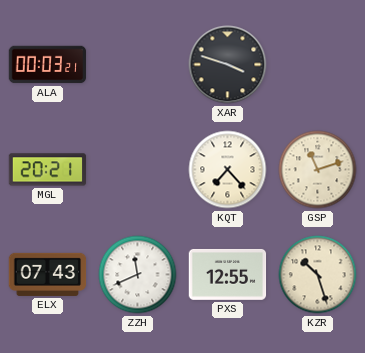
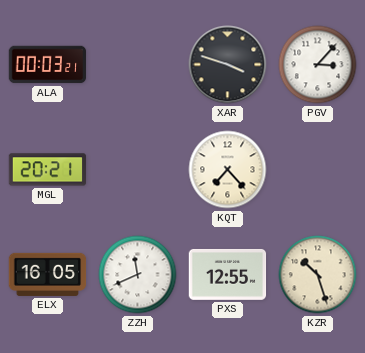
PGV: none -> 3:07 (318, 65)
GSP: 11:12 -> none (318, 170)
ELX: 07:43 -> 16:05 (48, 274)
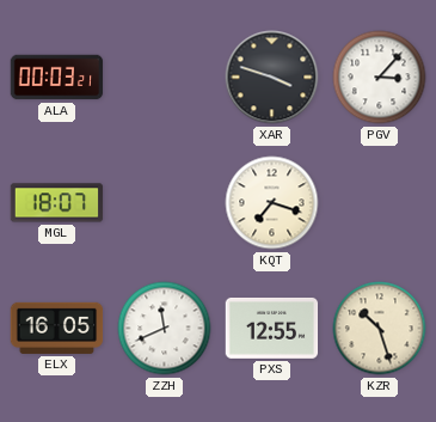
MGL: 20:21 -> 18:07 (57, 203)
KQT: 7:23 -> 7:18 (272, 203)
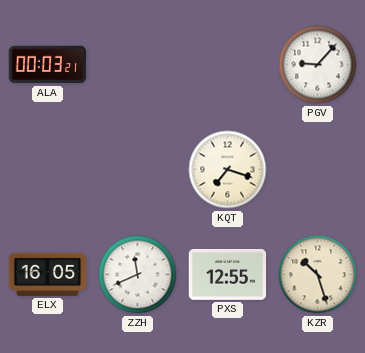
XAR: 3:48 -> none (272, 78)
PGV: 3:07 -> 9:07 (318, 65)
MGL: 18:07 -> none (57, 203)
